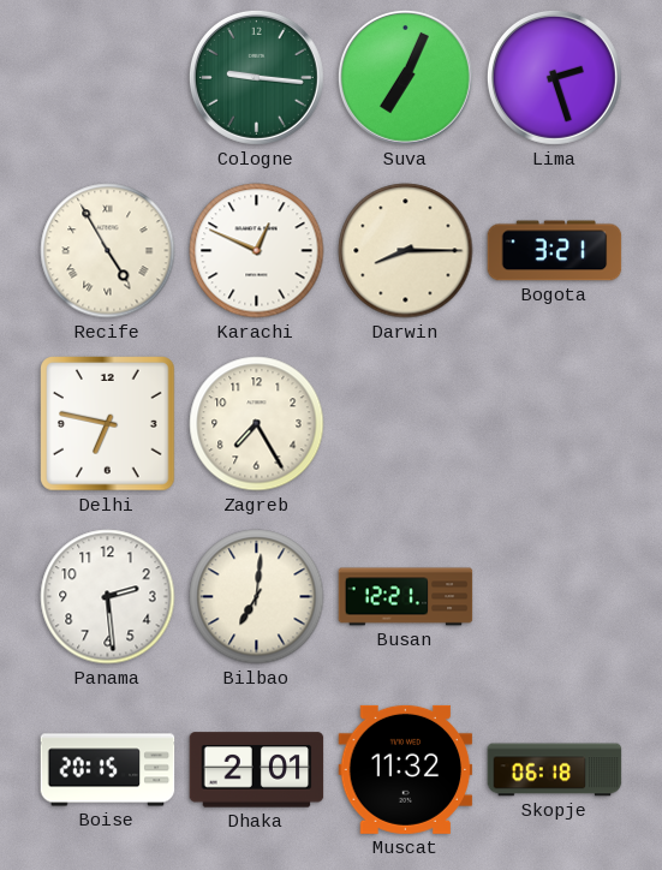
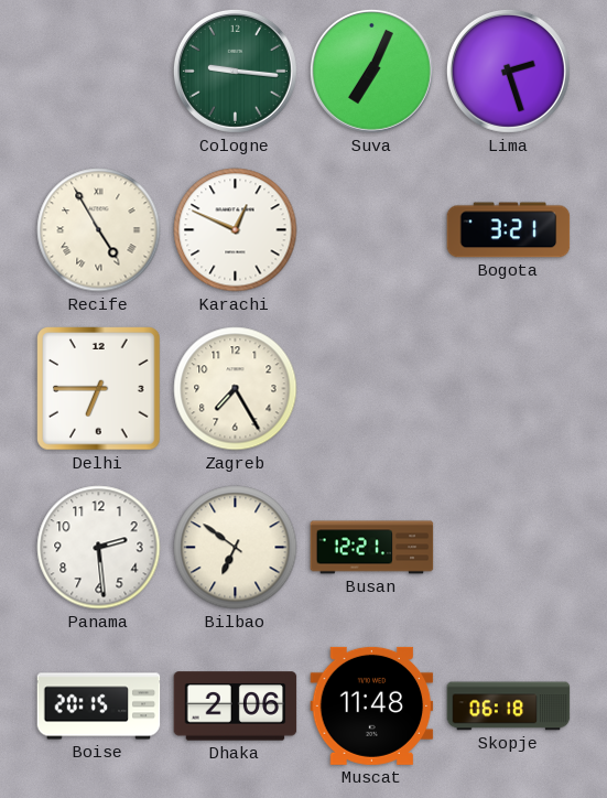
Darwin: 8:15 -> none (406, 251)
Delhi: 6:47 -> 6:45 (99, 389)
Bilbao: 7:01 -> 6:51 (236, 548)
Dhaka: 2:01 -> 2:06 (236, 707)
Muscat: 11:32 -> 11:48 (372, 705)
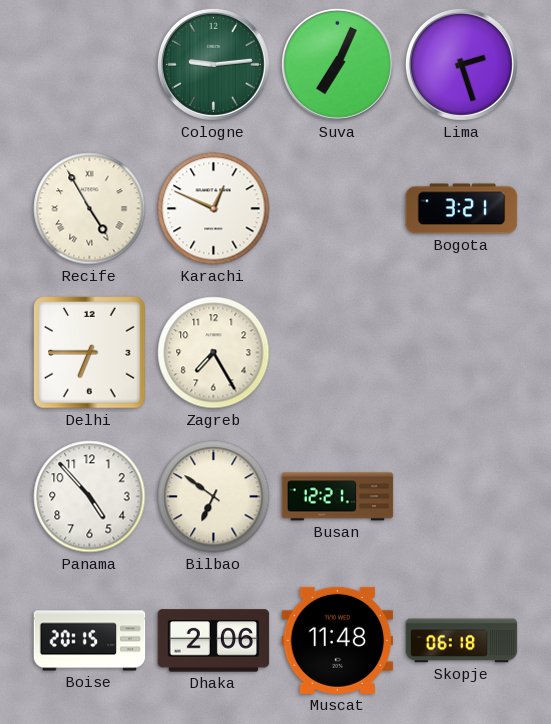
Cologne: 9:16 -> 9:14 (213, 64)
Panama: 2:29 -> 4:53 (90, 497)
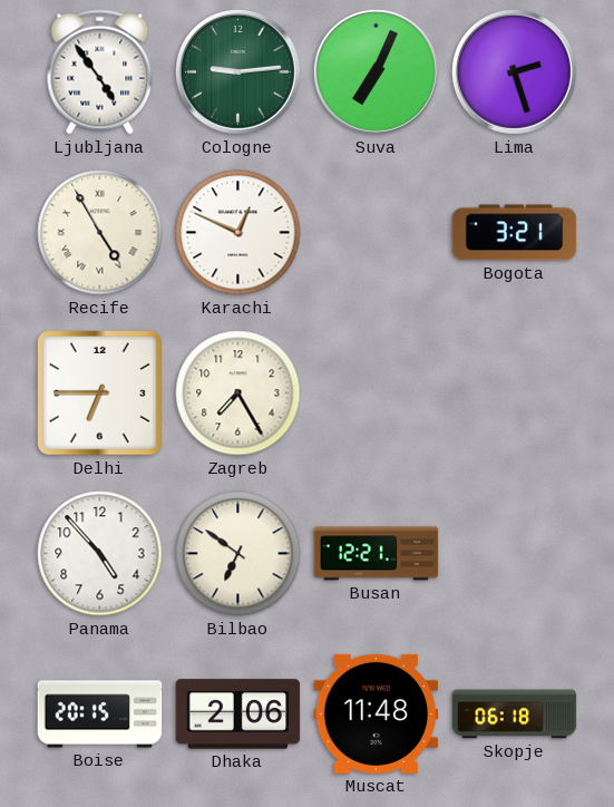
Ljubljana: none -> 4:54 (100, 72)
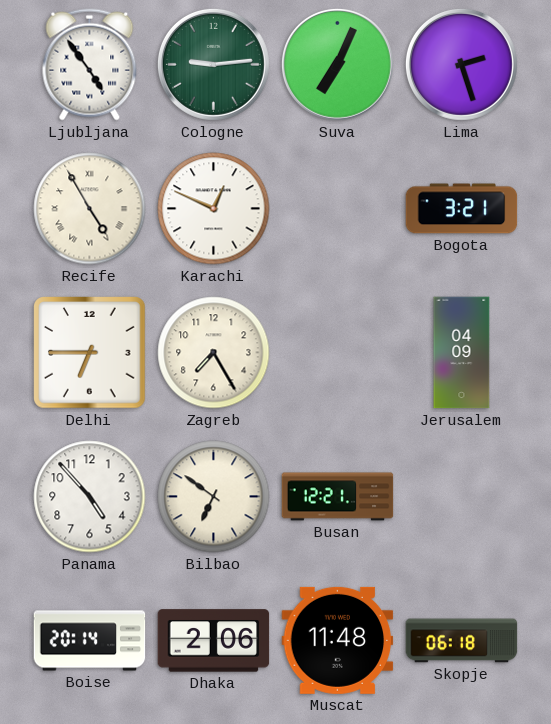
Jerusalem: none -> 04:09 (462, 353)
Boise: 20:15 -> 20:14 (90, 641)
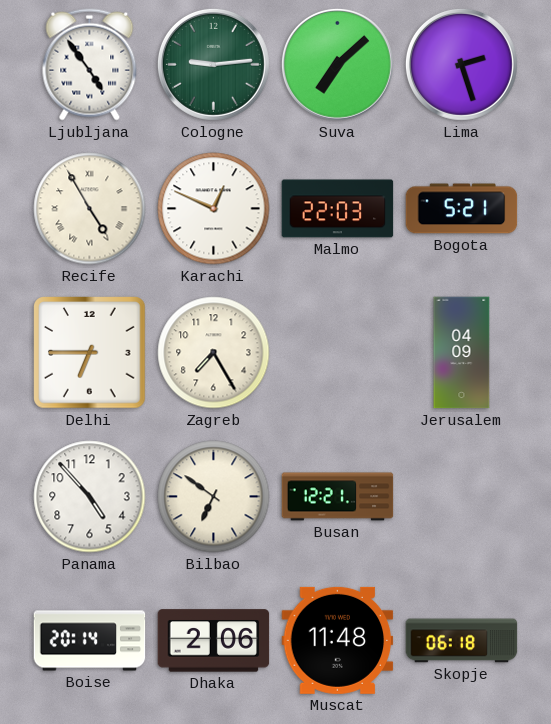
Suva: 7:04 -> 7:08 (337, 64)
Malmo: none -> 22:03 (338, 209)
Bogota: 3:21 -> 5:21 (462, 209)
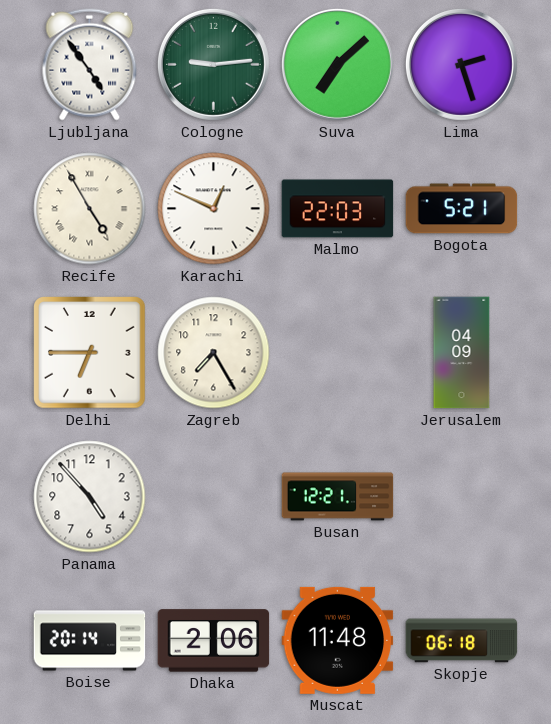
Bilbao: 6:51 -> none (214, 497)
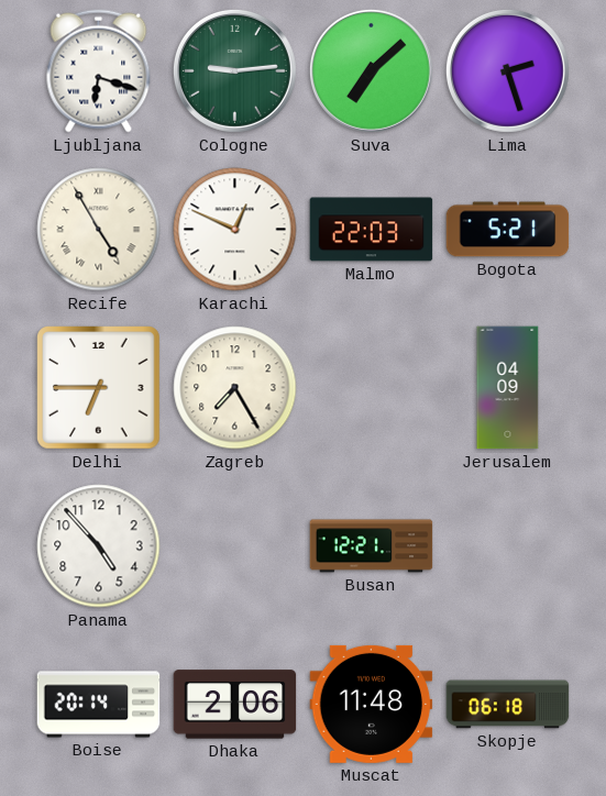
Ljubljana: 4:54 -> 6:18 (99, 71)
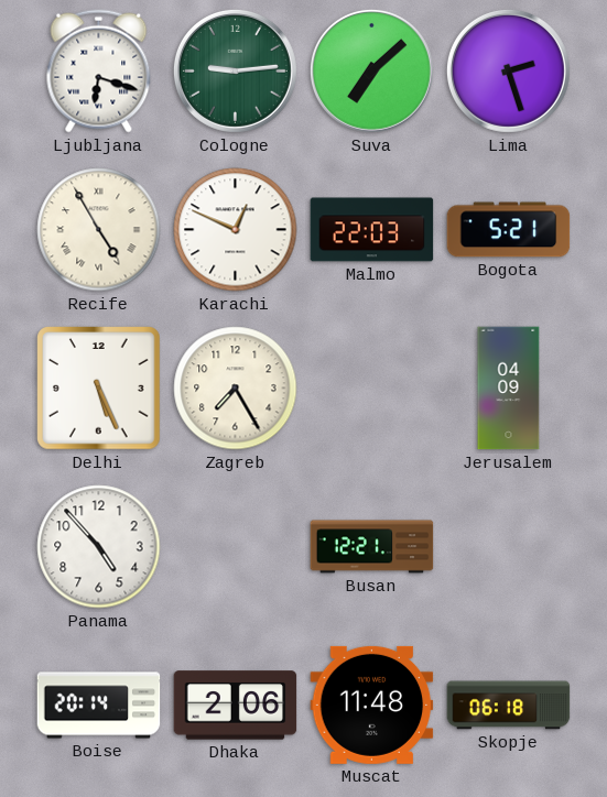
Delhi: 6:45 -> 5:26 (99, 389)
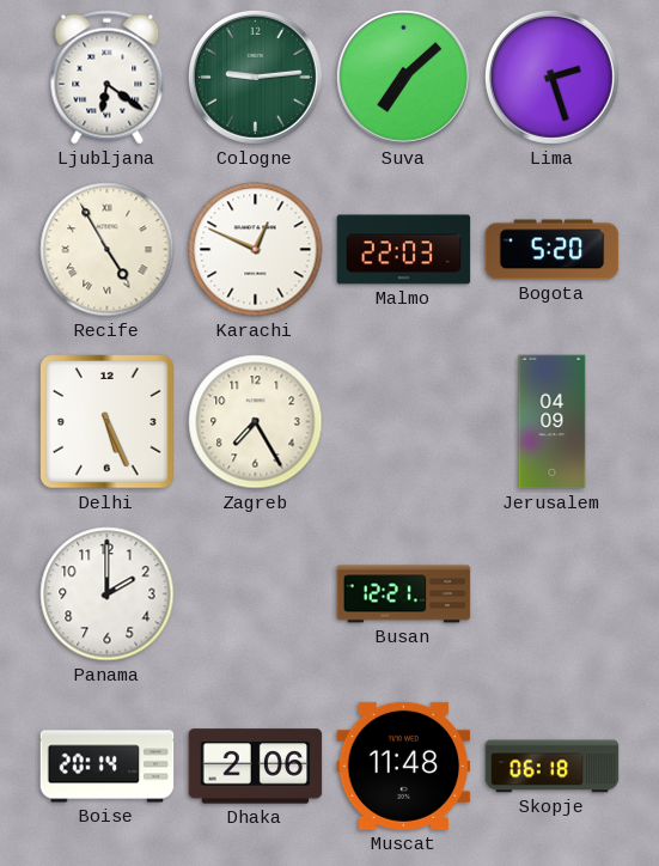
Ljubljana: 6:18 -> 6:21 (108, 78)
Bogota: 5:21 -> 5:20 (553, 250)
Panama: 4:53 -> 2:00 (108, 594)
